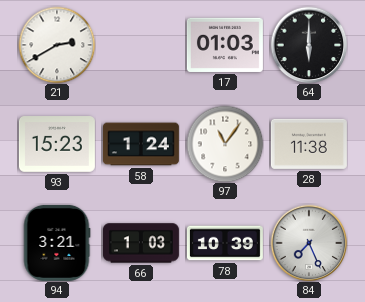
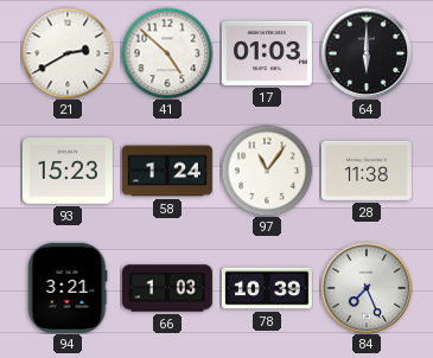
41: none -> 4:52 (167, 53)
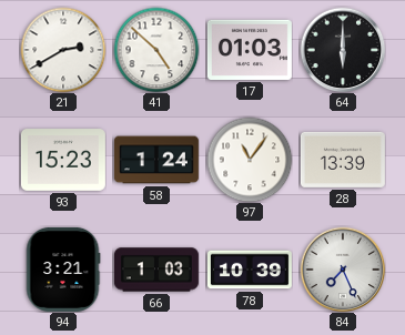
28: 11:38 -> 13:39 (343, 160)
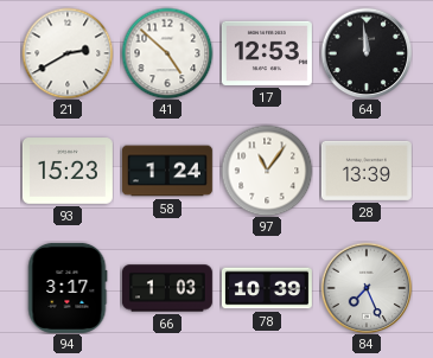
17: 01:03 -> 12:53 (267, 53)
64: 6:00 -> 11:59 (367, 53)
94: 3:21 -> 3:17 (68, 288)
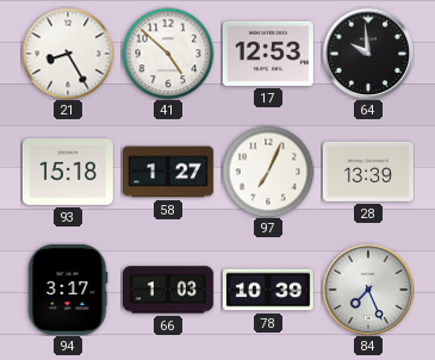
21: 2:40 -> 8:25 (68, 54)
64: 11:59 -> 9:59 (368, 54)
93: 15:23 -> 15:18 (68, 172)
58: 1:24 -> 1:27 (168, 172)
97: 11:06 -> 7:04 (268, 172)
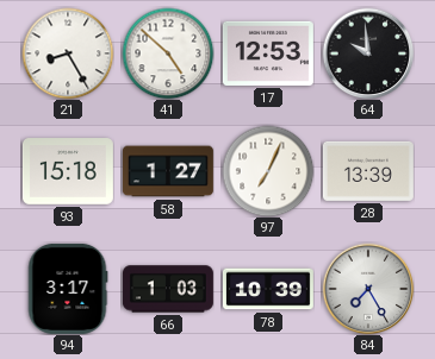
84: 7:26 -> 7:25 (368, 289)
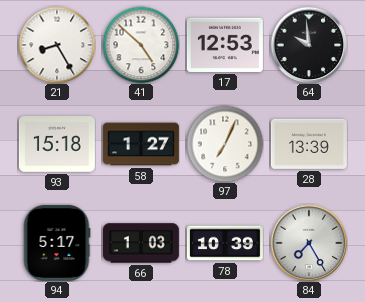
94: 3:17 -> 5:17 (57, 243)
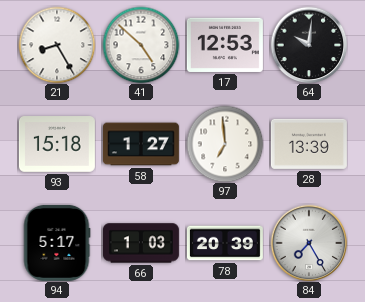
64: 9:59 -> 10:01 (309, 45)
97: 7:04 -> 6:59 (225, 144)
78: 10:39 -> 20:39 (225, 243)
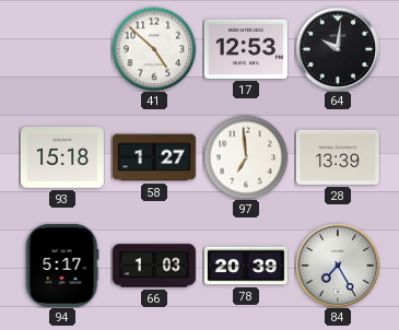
21: 8:25 -> none (57, 45)
